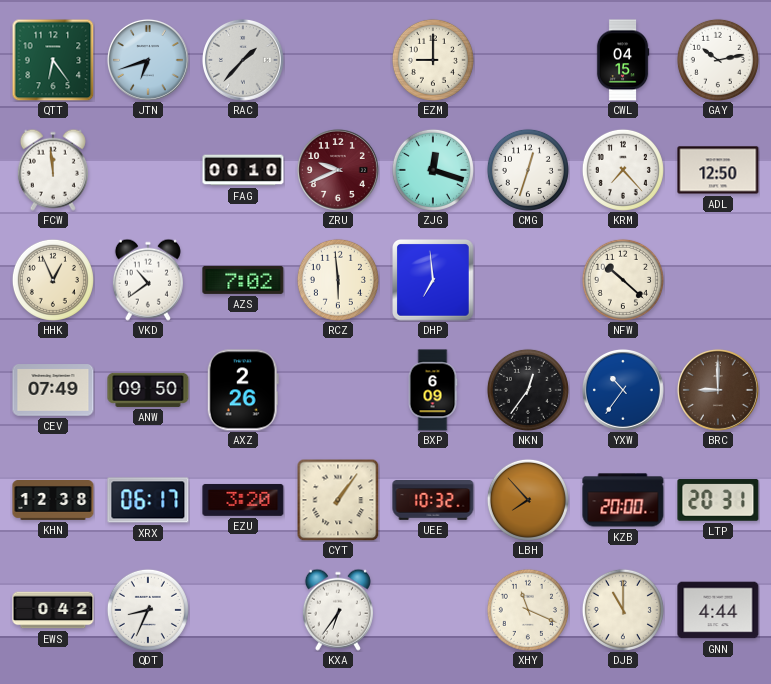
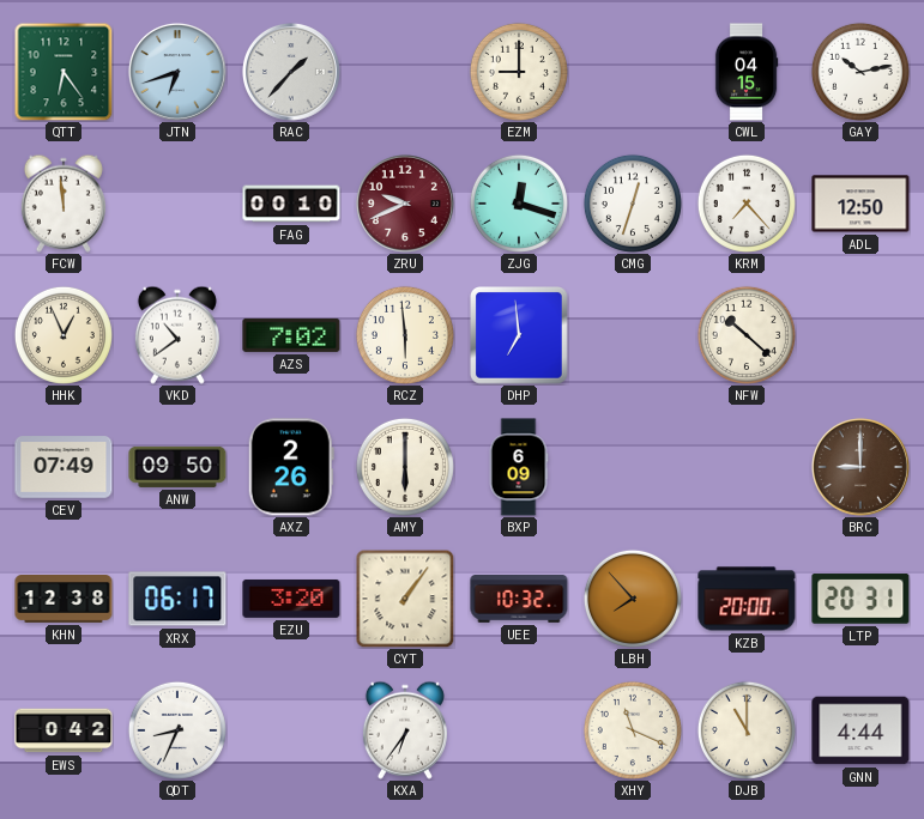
AMY: none -> 6:00 (405, 467)
NKN: 12:36 -> none (528, 390)
YXW: 10:36 -> none (623, 390)
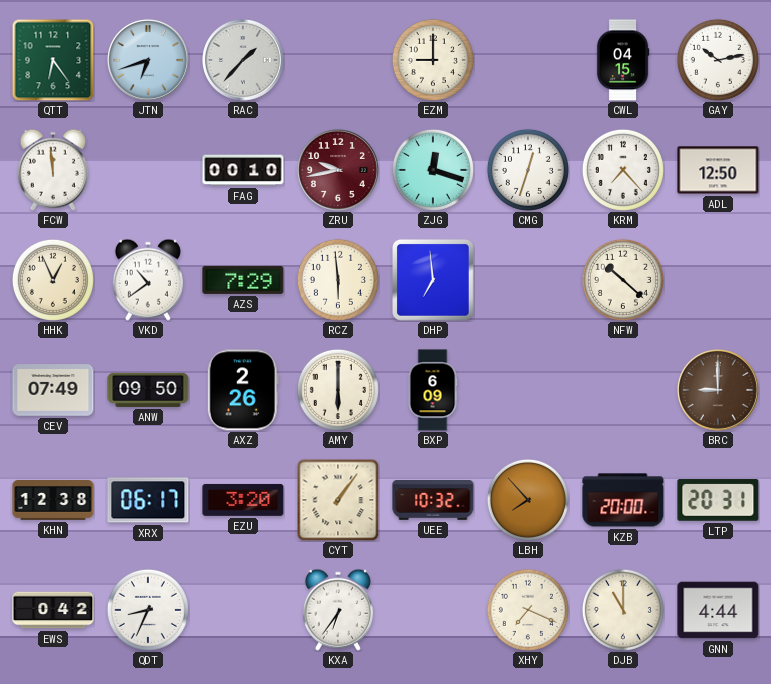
ZRU: 9:41 -> 9:43 (338, 170)
AZS: 7:02 -> 7:29 (243, 280)
XHY: 11:19 -> 7:19 (528, 610)
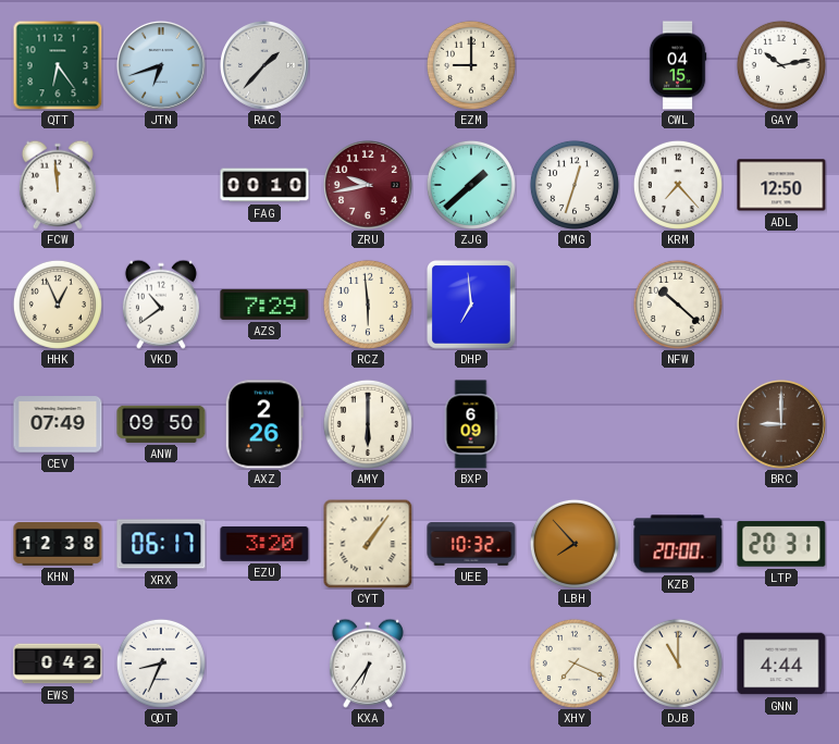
ZJG: 12:18 -> 1:38 (471, 185)
